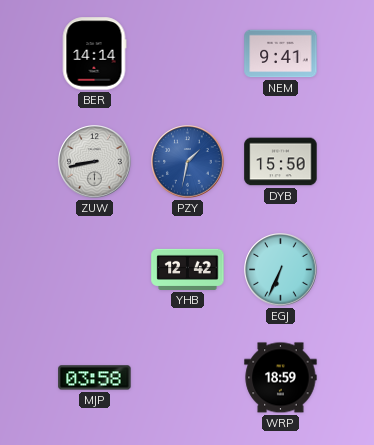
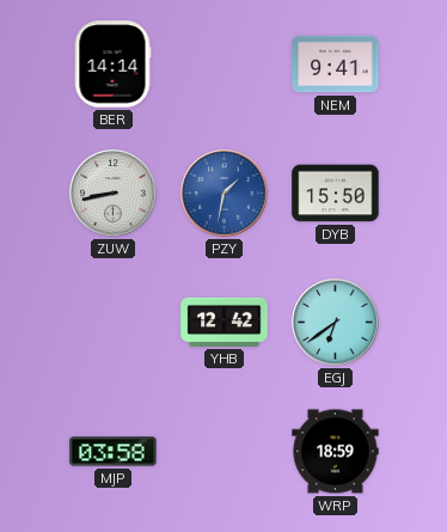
EGJ: 6:34 -> 6:39 (336, 323)
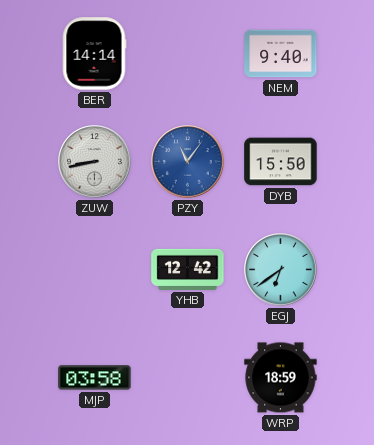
NEM: 9:41 -> 9:40 (281, 54)
PZY: 1:32 -> 11:06 (188, 162)
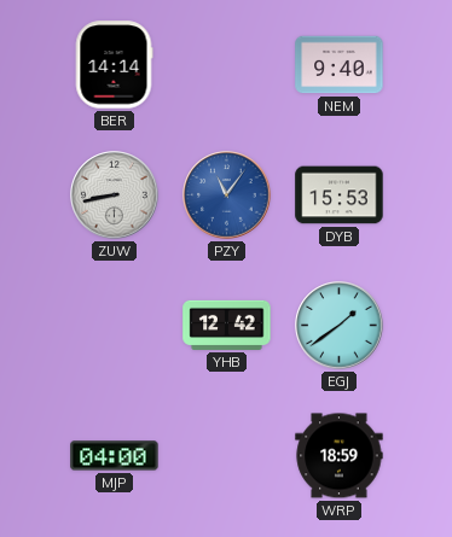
DYB: 15:50 -> 15:53 (340, 195)
EGJ: 6:39 -> 1:39 (340, 326)
MJP: 03:58 -> 04:00 (115, 456)
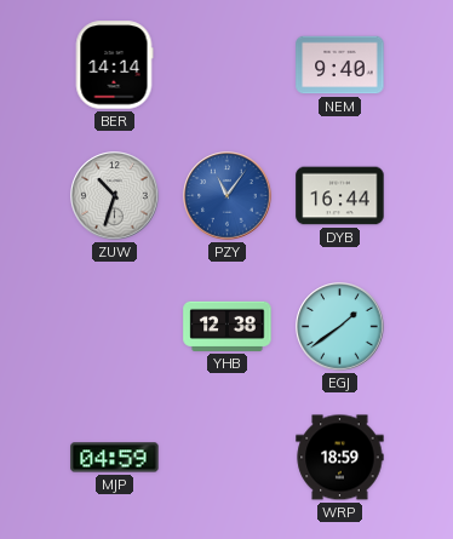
ZUW: 8:43 -> 10:33 (115, 196)
DYB: 15:53 -> 16:44 (340, 196)
YHB: 12:42 -> 12:38 (228, 326)
MJP: 04:00 -> 04:59 (115, 458)
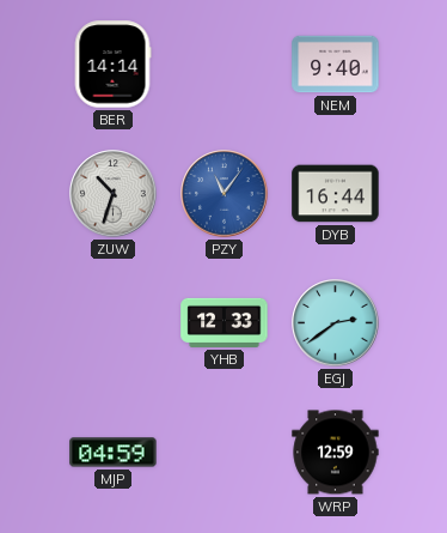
YHB: 12:38 -> 12:33 (225, 322)
EGJ: 1:39 -> 2:39 (336, 323)
WRP: 18:59 -> 12:59 (336, 453)
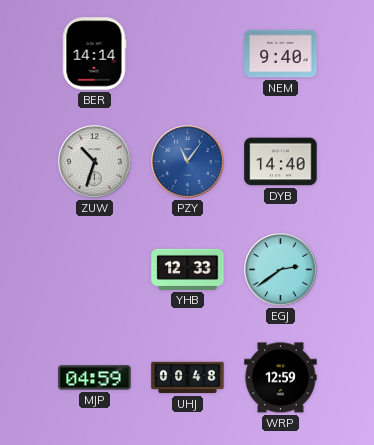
DYB: 16:44 -> 14:40 (281, 162)
UHJ: none -> 00:48 (188, 378)
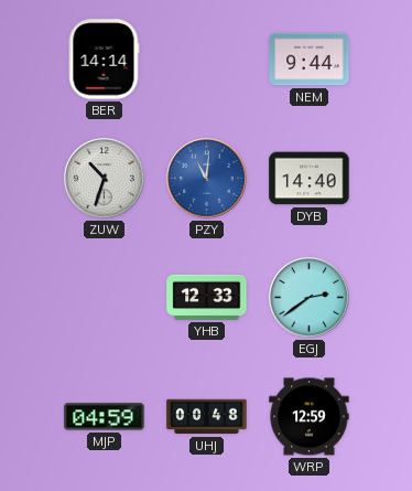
NEM: 9:40 -> 9:44 (310, 60)
PZY: 11:06 -> 11:01 (207, 179)
